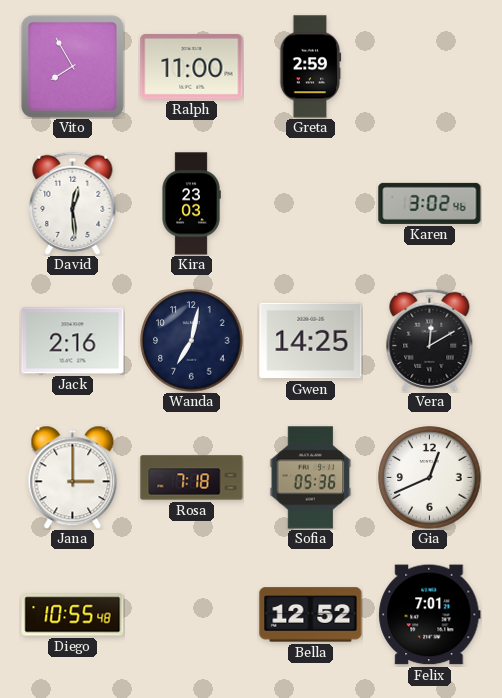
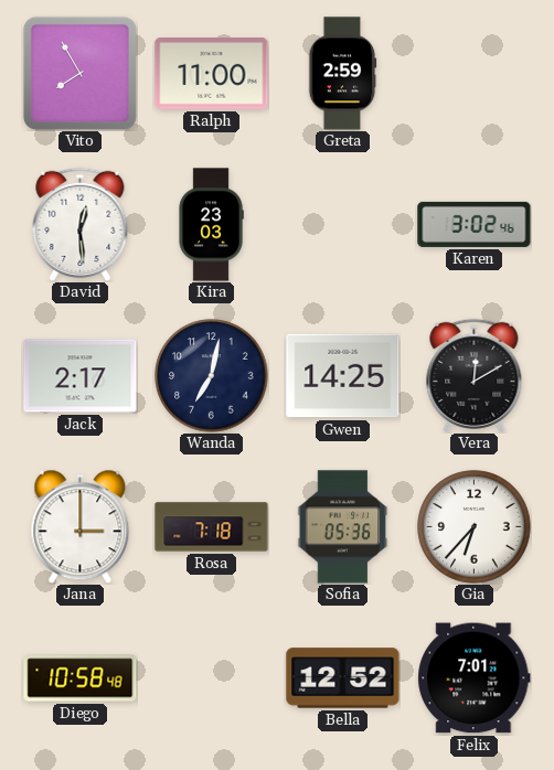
Jack: 2:16 -> 2:17 (81, 376)
Gia: 12:41 -> 6:37 (475, 527)
Diego: 10:55 -> 10:58 (81, 678)
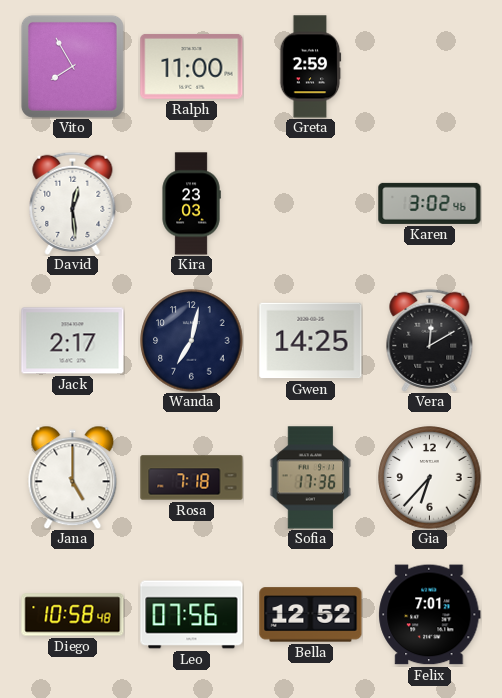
Jana: 3:00 -> 5:00 (73, 477)
Sofia: 05:36 -> 17:36 (311, 478)
Leo: none -> 07:56 (192, 615)
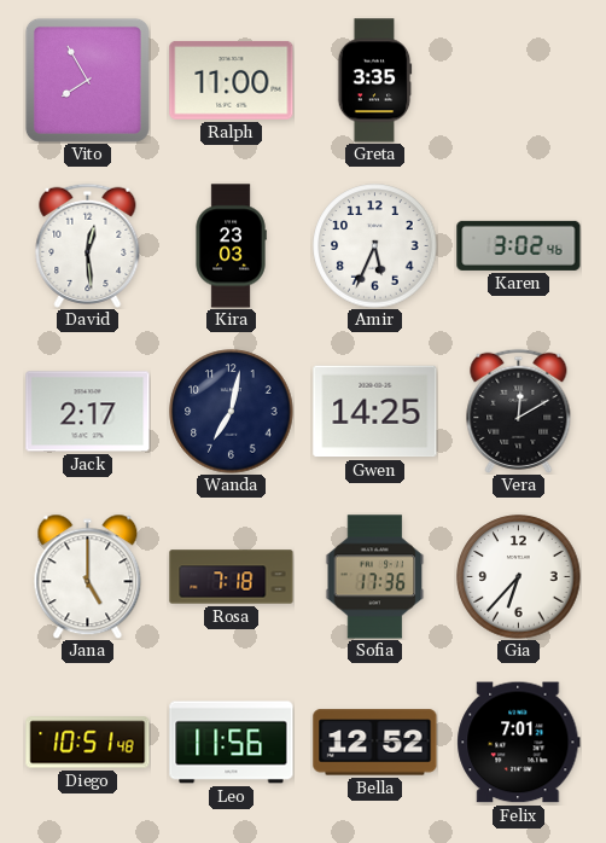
Greta: 2:59 -> 3:35 (374, 81)
Amir: none -> 5:34 (375, 246)
Diego: 10:58 -> 10:51 (88, 743)
Leo: 07:56 -> 11:56 (232, 743)
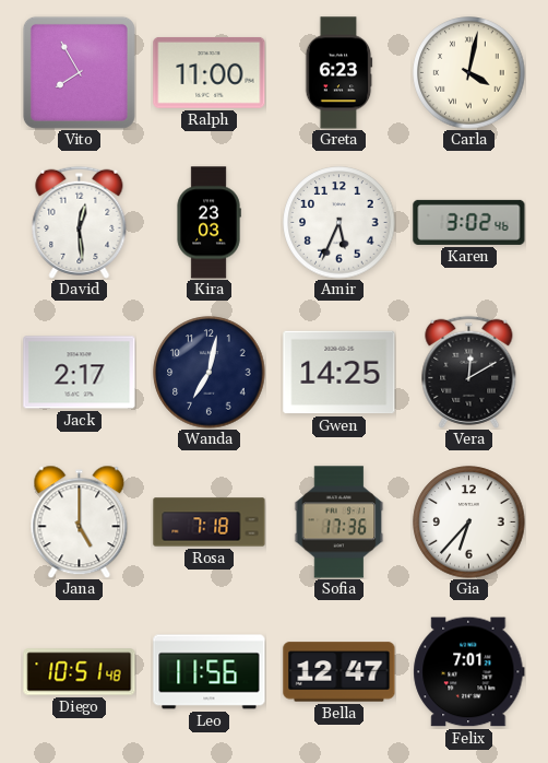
Greta: 3:35 -> 6:23 (338, 73)
Carla: none -> 4:02 (469, 73)
Bella: 12:52 -> 12:47 (339, 672)
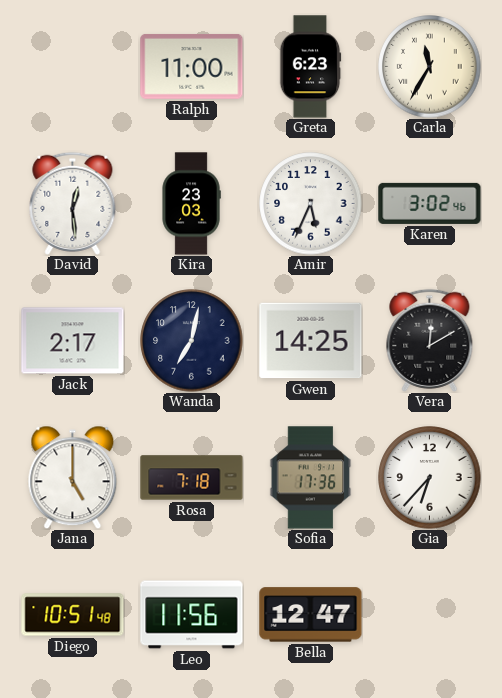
Vito: 7:55 -> none (79, 72)
Carla: 4:02 -> 11:35 (430, 67)
Felix: 7:01 -> none (469, 672)
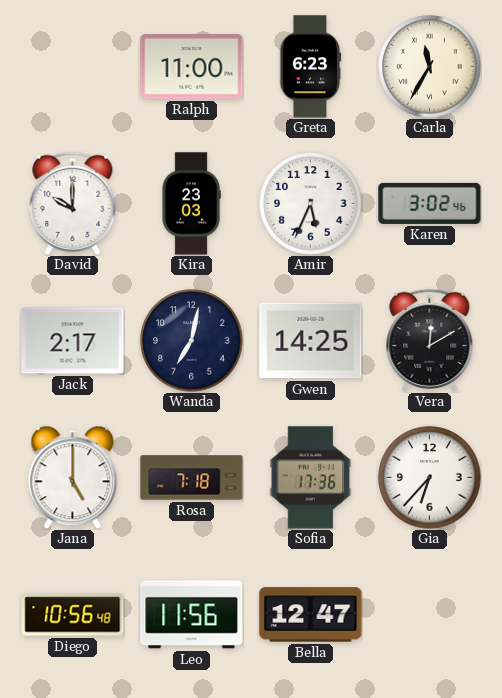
David: 12:29 -> 10:00 (73, 203)
Diego: 10:51 -> 10:56 (73, 615)
